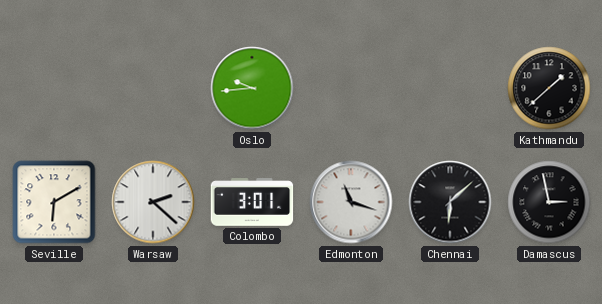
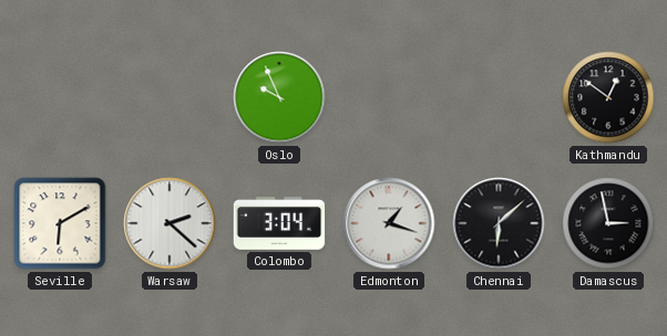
Oslo: 9:44 -> 9:56 (279, 97)
Kathmandu: 1:38 -> 12:51 (608, 97)
Colombo: 3:01 -> 3:04 (279, 223)
Edmonton: 11:18 -> 1:18 (389, 223)
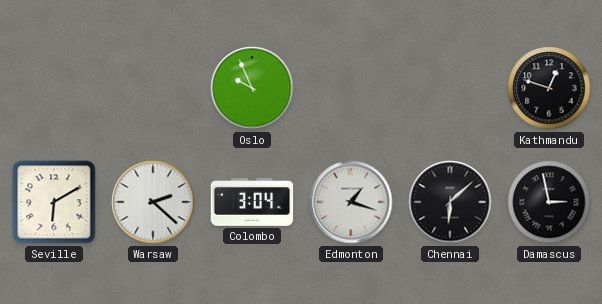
Kathmandu: 12:51 -> 12:48 (549, 88)
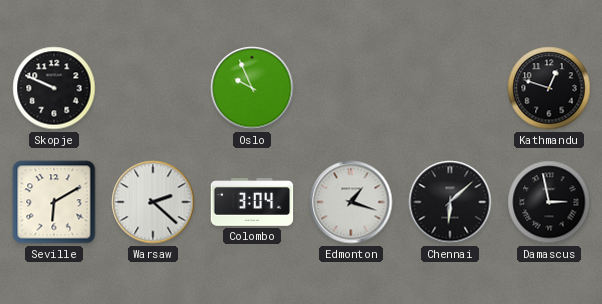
Skopje: none -> 9:49 (54, 88)
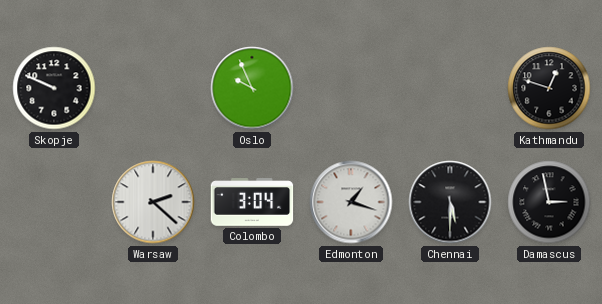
Seville: 6:10 -> none (54, 202)
Chennai: 6:08 -> 5:30 (450, 202)
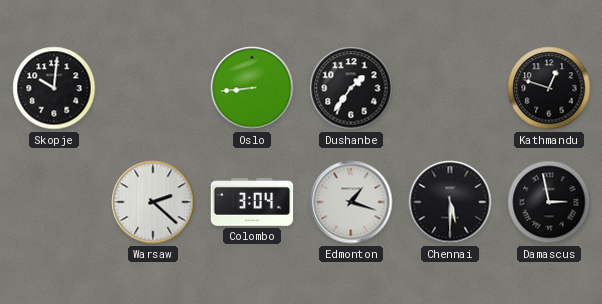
Skopje: 9:49 -> 10:01 (54, 88)
Oslo: 9:56 -> 8:44 (252, 88)
Dushanbe: none -> 1:36 (351, 88)
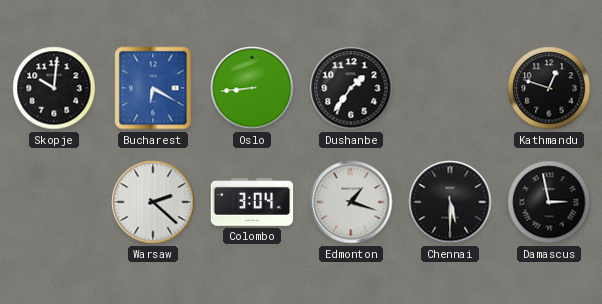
Bucharest: none -> 6:20 (153, 88)
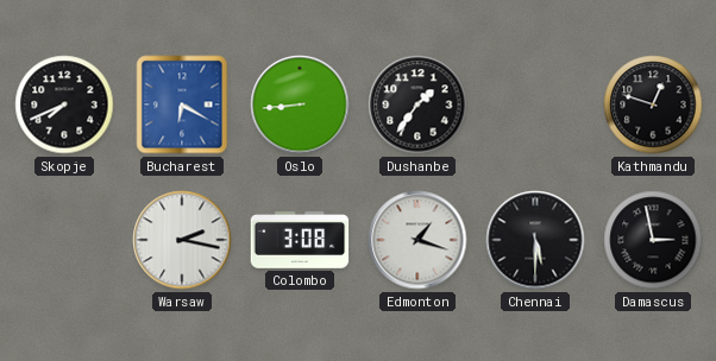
Skopje: 10:01 -> 7:41 (64, 104)
Warsaw: 2:22 -> 2:17 (182, 240)
Colombo: 3:04 -> 3:08 (300, 240)
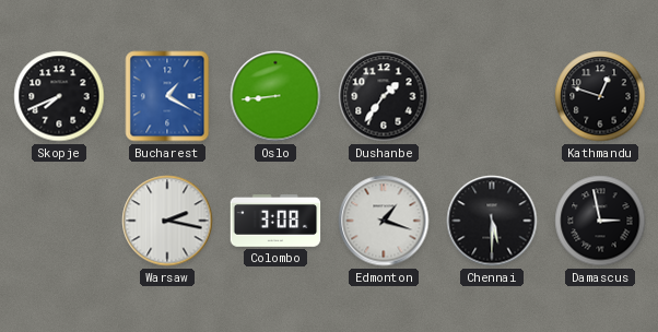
Bucharest: 6:20 -> 1:20 (167, 96)
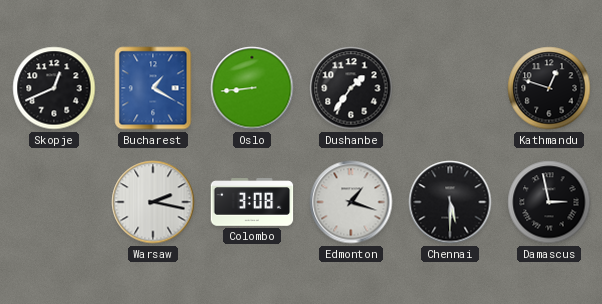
Skopje: 7:41 -> 12:41 (54, 88)
